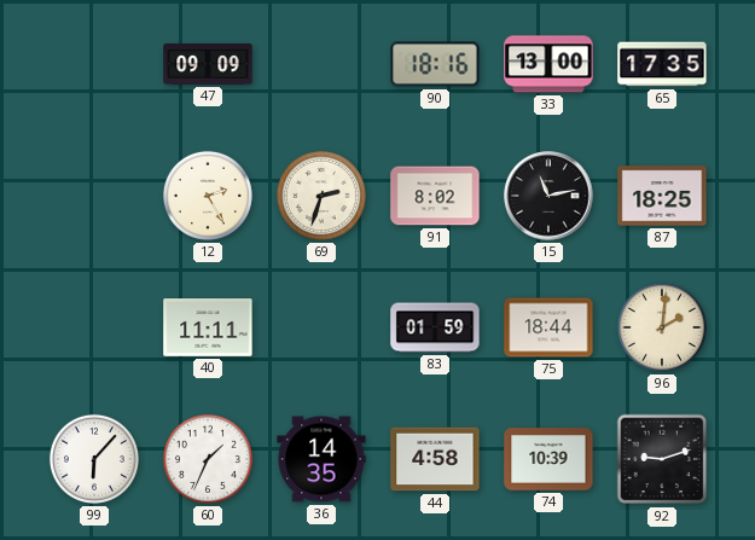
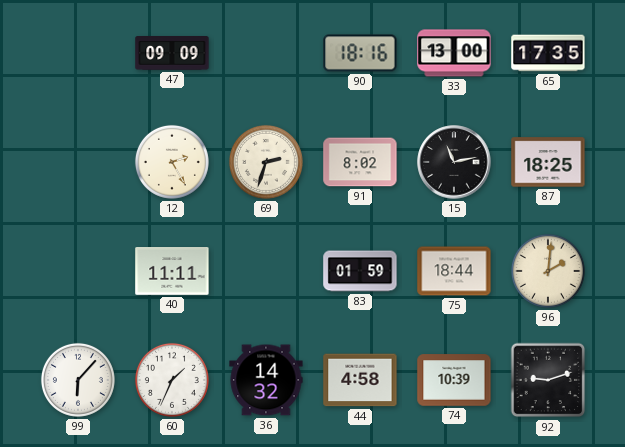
36: 14:35 -> 14:32 (266, 380)
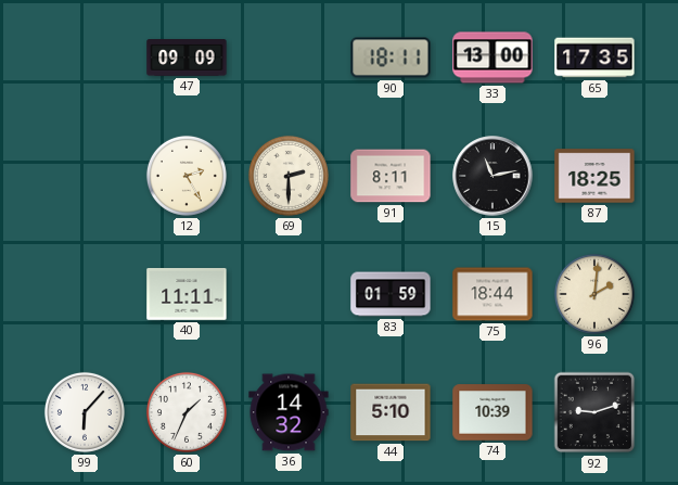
90: 18:16 -> 18:11 (391, 58)
69: 2:33 -> 2:30 (289, 176)
91: 8:02 -> 8:11 (391, 176)
44: 4:58 -> 5:10 (391, 412)
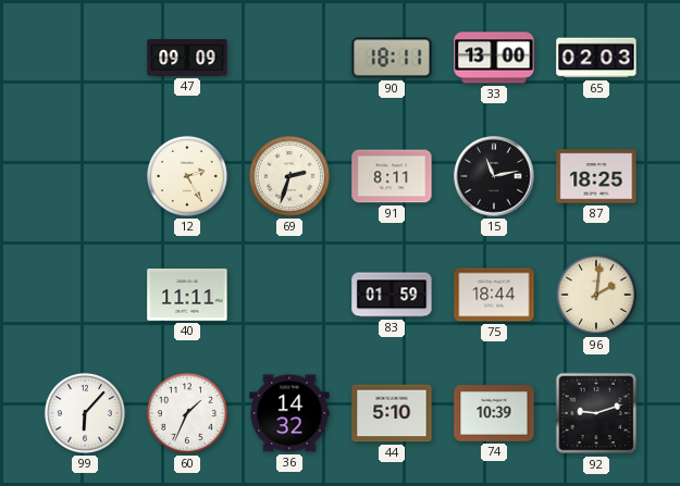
65: 17:35 -> 02:03 (596, 58)
69: 2:30 -> 2:33 (289, 176)
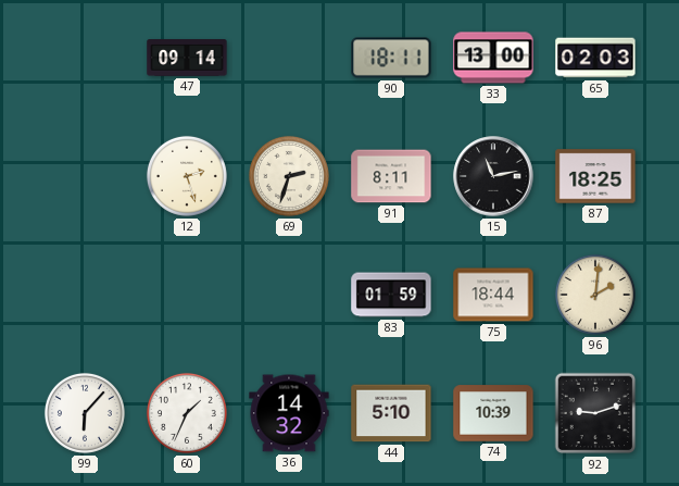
47: 09:09 -> 09:14 (187, 58)
12: 2:25 -> 2:27 (187, 176)
40: 11:11 -> none (187, 296)
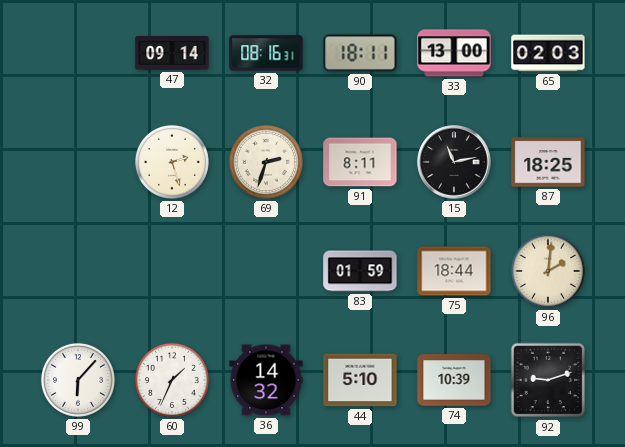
32: none -> 08:16 (266, 53)
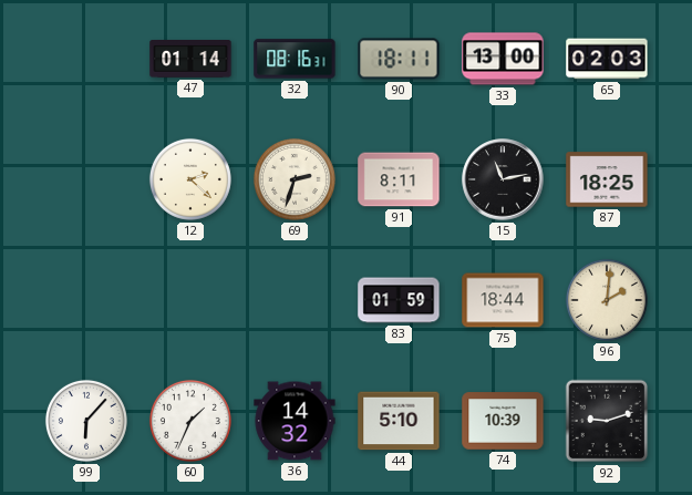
47: 09:14 -> 01:14 (190, 59)
12: 2:27 -> 2:22 (190, 179)
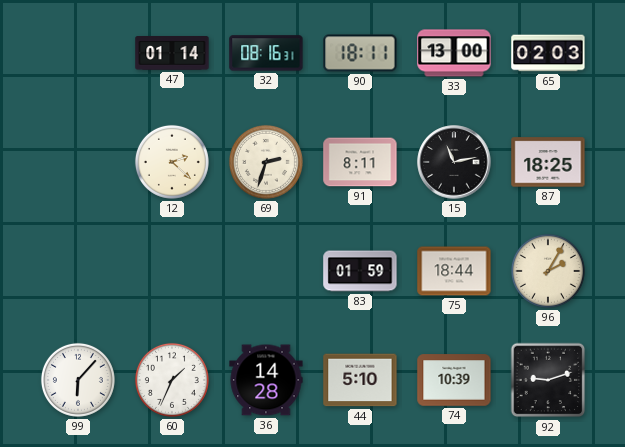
96: 2:01 -> 2:05 (548, 271)
36: 14:32 -> 14:28 (266, 380)
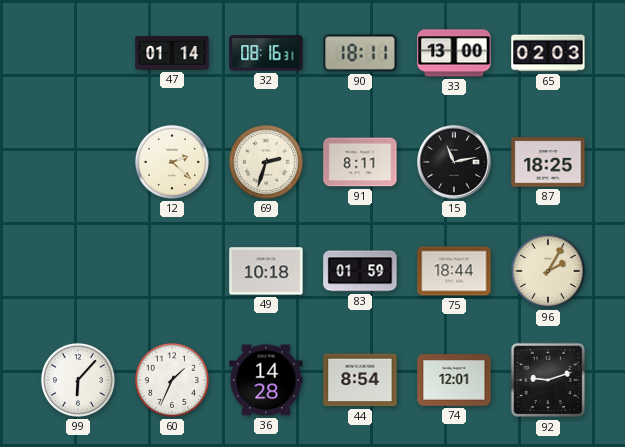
49: none -> 10:18 (266, 271)
44: 5:10 -> 8:54 (360, 380)
74: 10:39 -> 12:01 (454, 380)
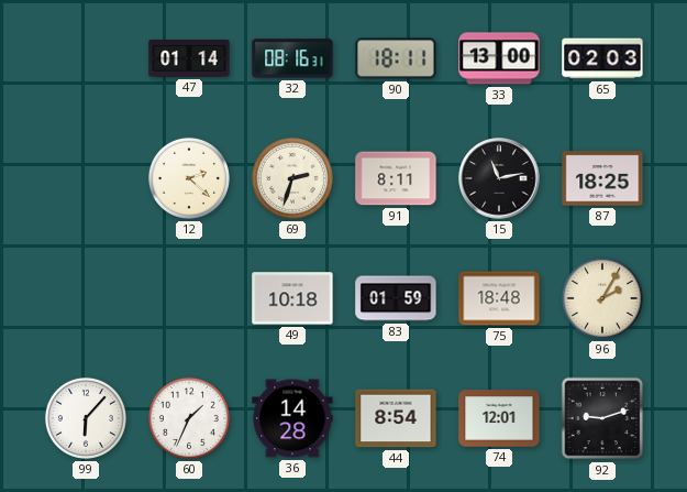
75: 18:44 -> 18:48 (499, 298)
